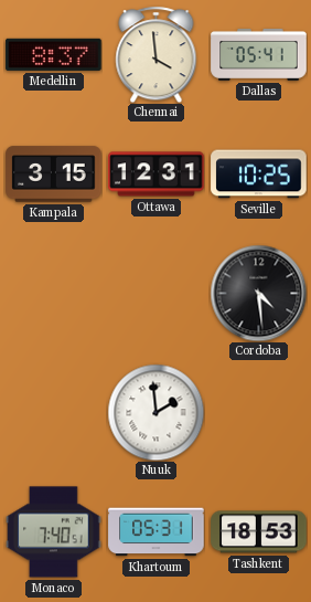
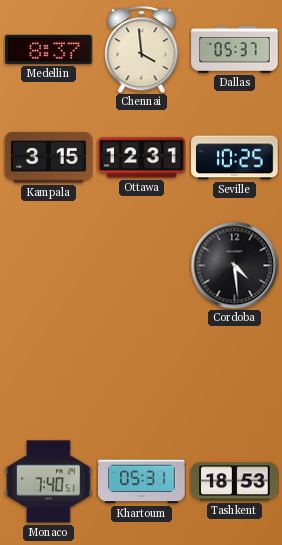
Dallas: 05:41 -> 05:37 (235, 49)
Nuuk: 1:59 -> none (155, 412)
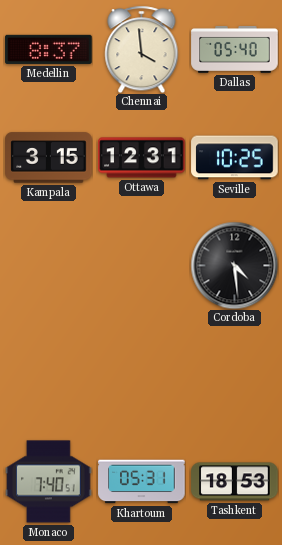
Dallas: 05:37 -> 05:40 (235, 49)
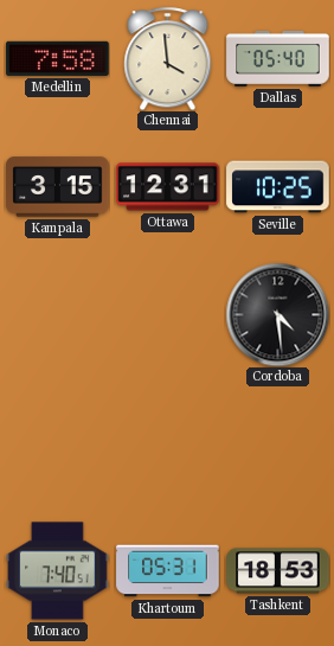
Medellin: 8:37 -> 7:58 (58, 58)
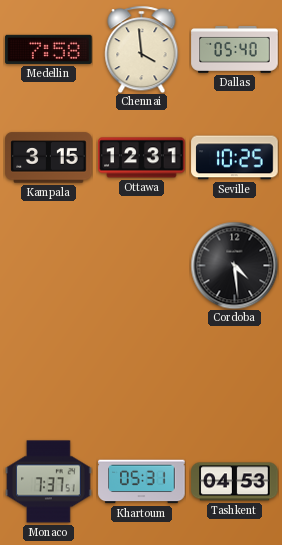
Monaco: 7:40 -> 7:37 (49, 482)
Tashkent: 18:53 -> 04:53 (235, 482)
